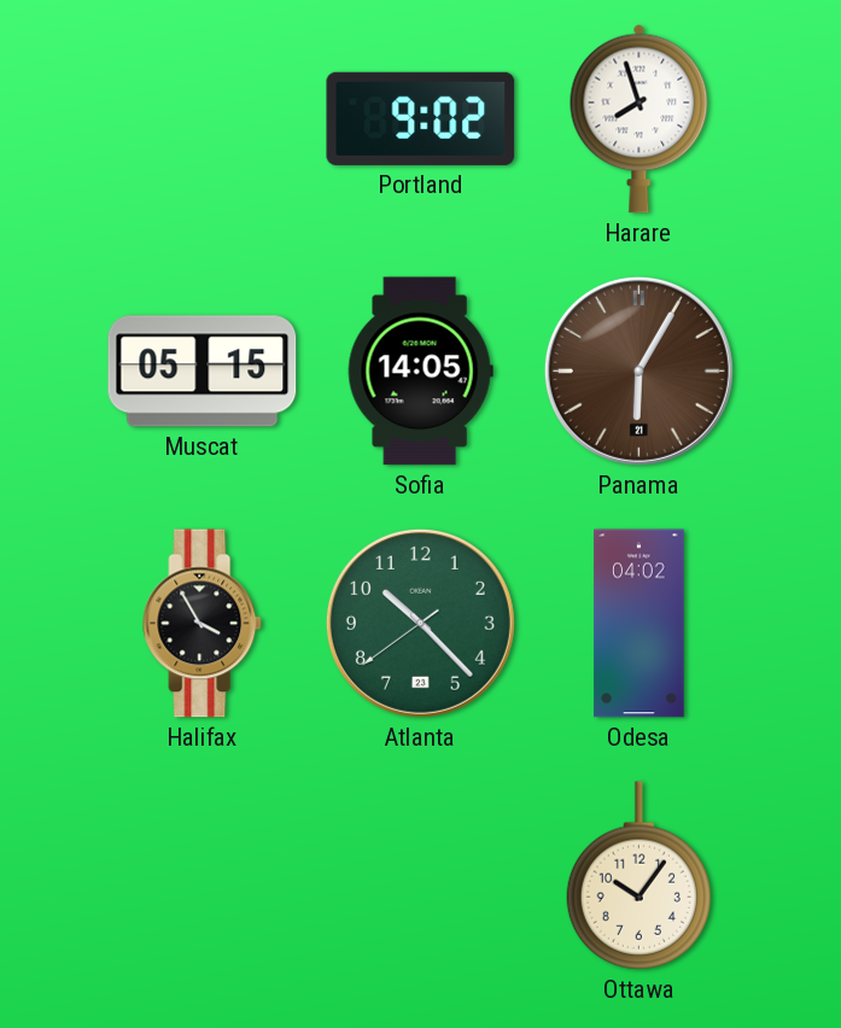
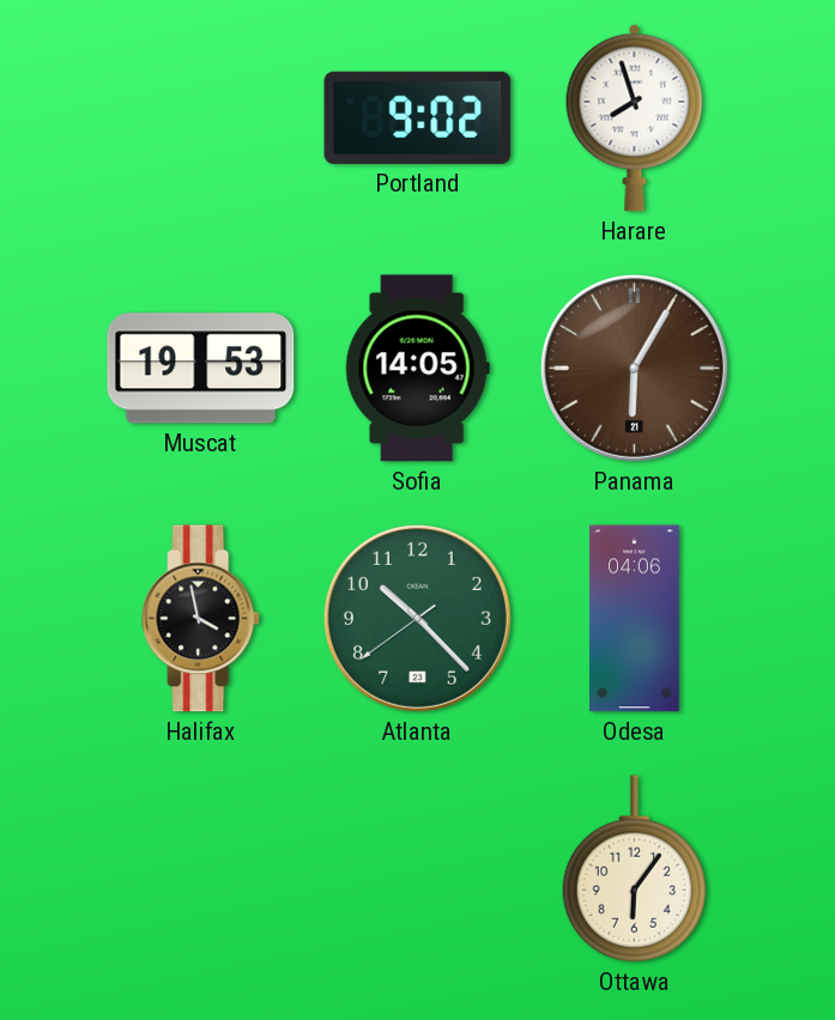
Muscat: 05:15 -> 19:53 (201, 369)
Halifax: 3:55 -> 3:58 (201, 619)
Odesa: 04:02 -> 04:06 (635, 619)
Ottawa: 10:06 -> 6:06 (634, 869)
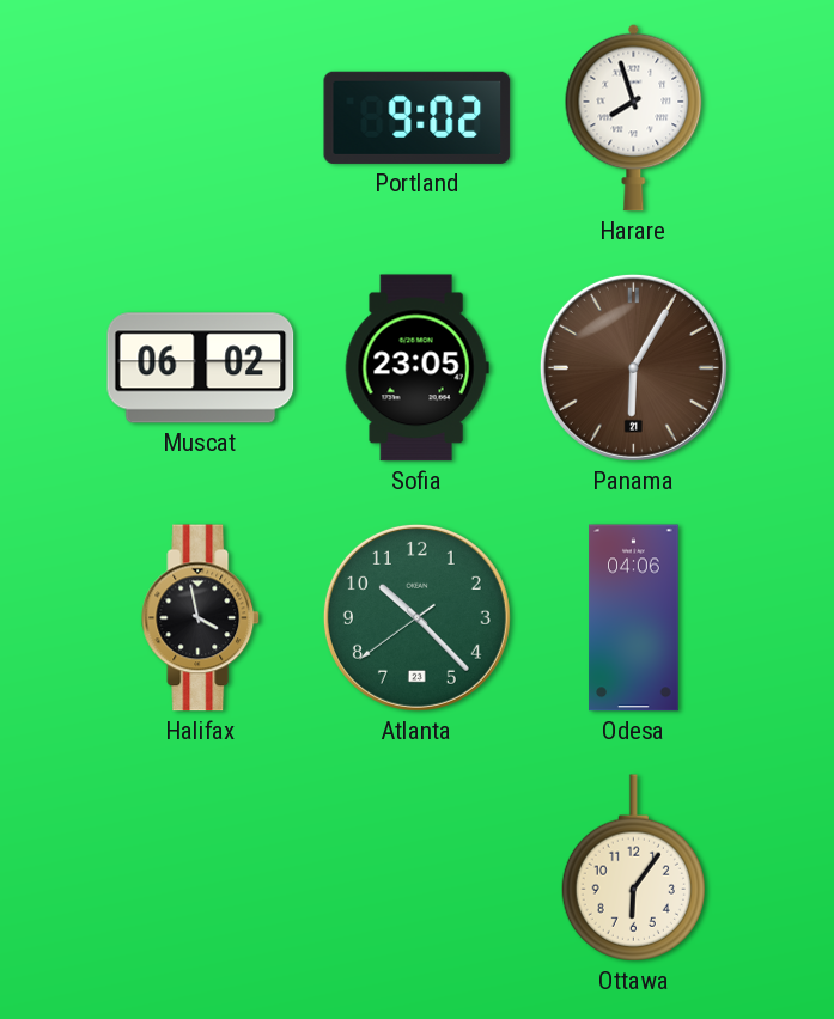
Muscat: 19:53 -> 06:02 (201, 368)
Sofia: 14:05 -> 23:05 (416, 368)
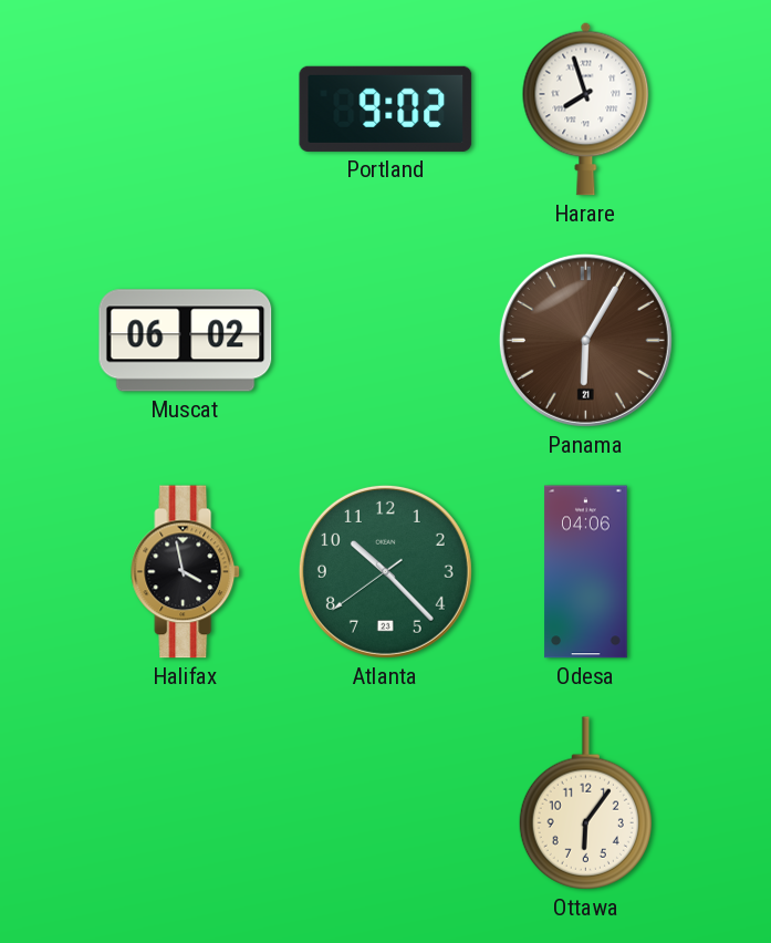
Sofia: 23:05 -> none (416, 368)
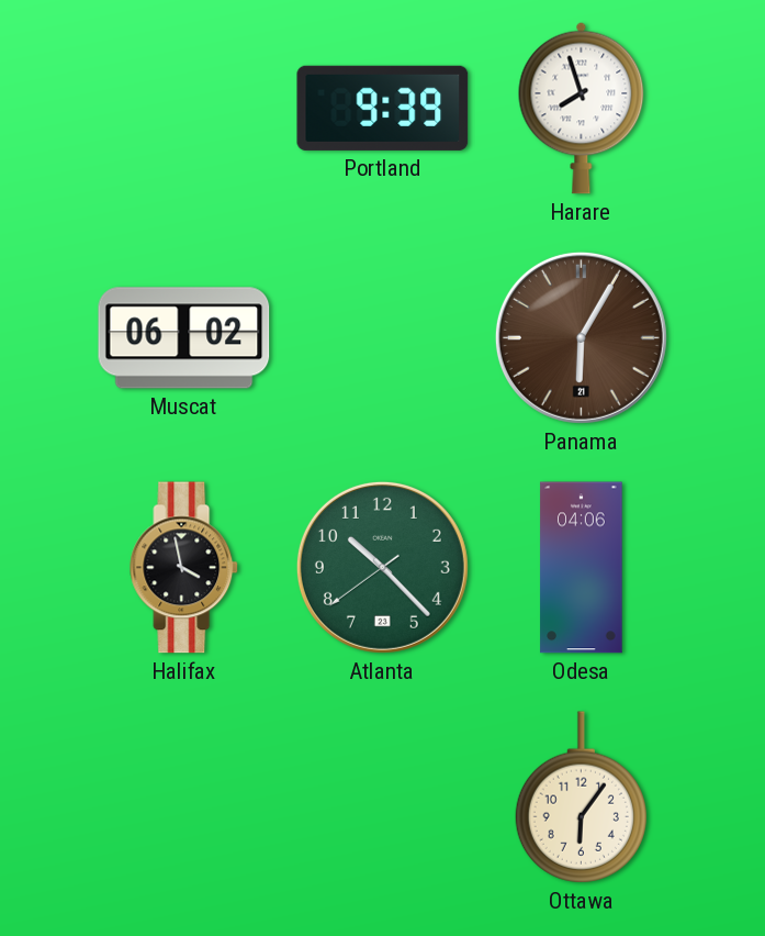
Portland: 9:02 -> 9:39 (383, 108)
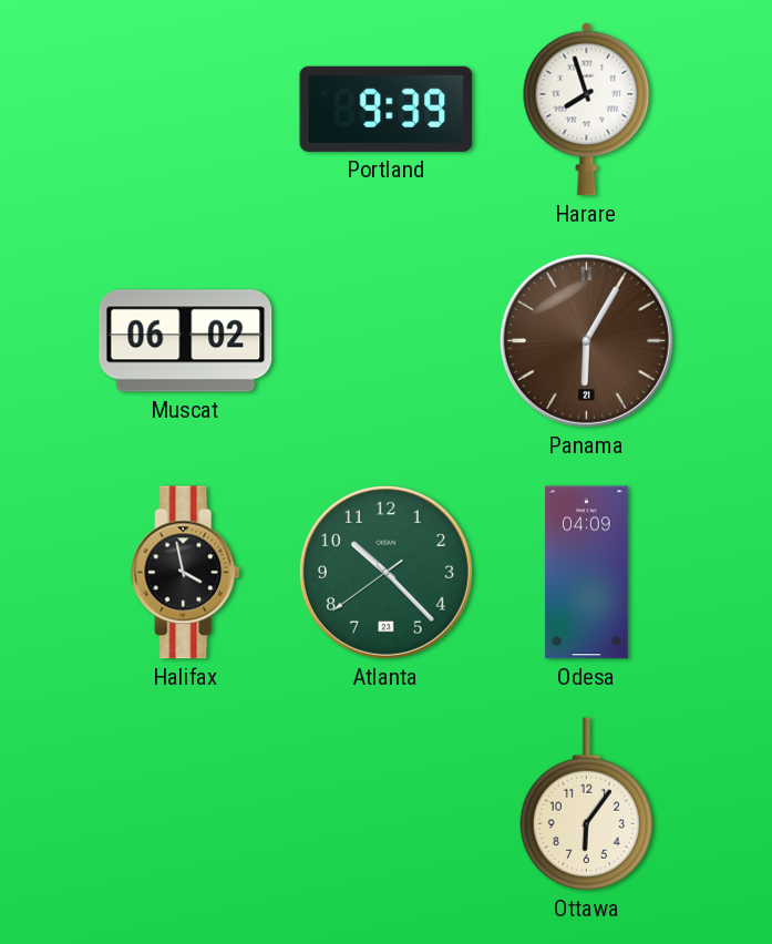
Odesa: 04:06 -> 04:09 (587, 573)
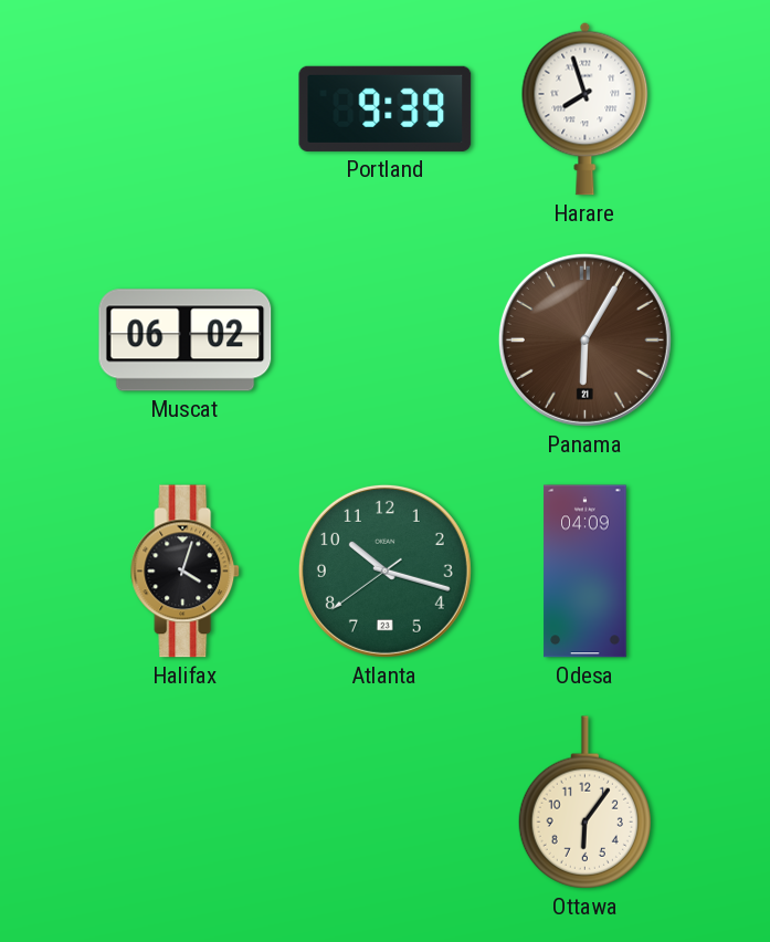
Halifax: 3:58 -> 4:03 (186, 572)
Atlanta: 10:22 -> 10:17 (384, 571)
